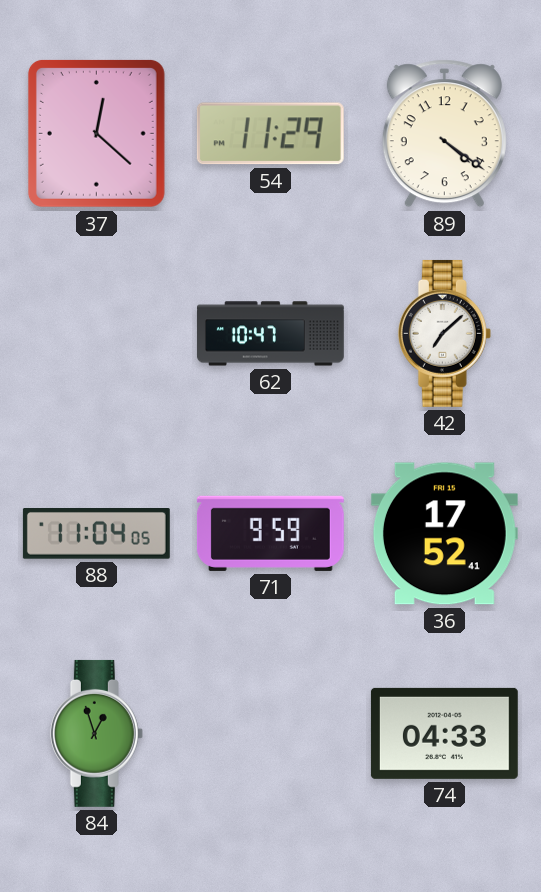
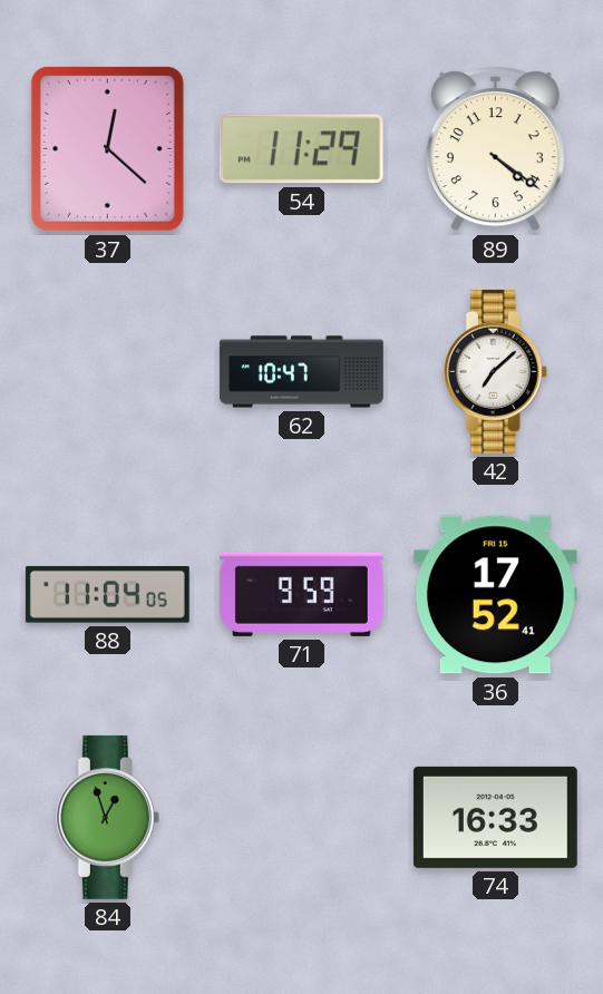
74: 04:33 -> 16:33 (495, 817)
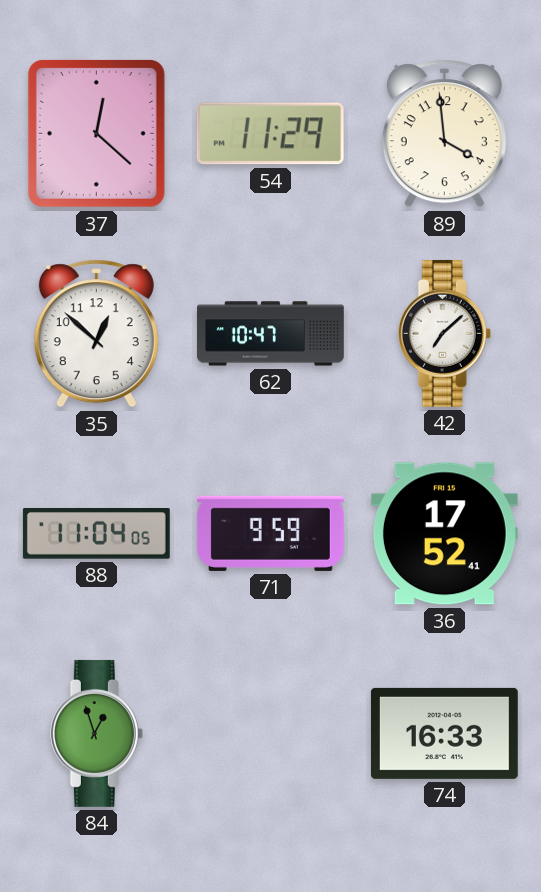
89: 4:21 -> 3:59 (444, 134)
35: none -> 12:52 (96, 334)
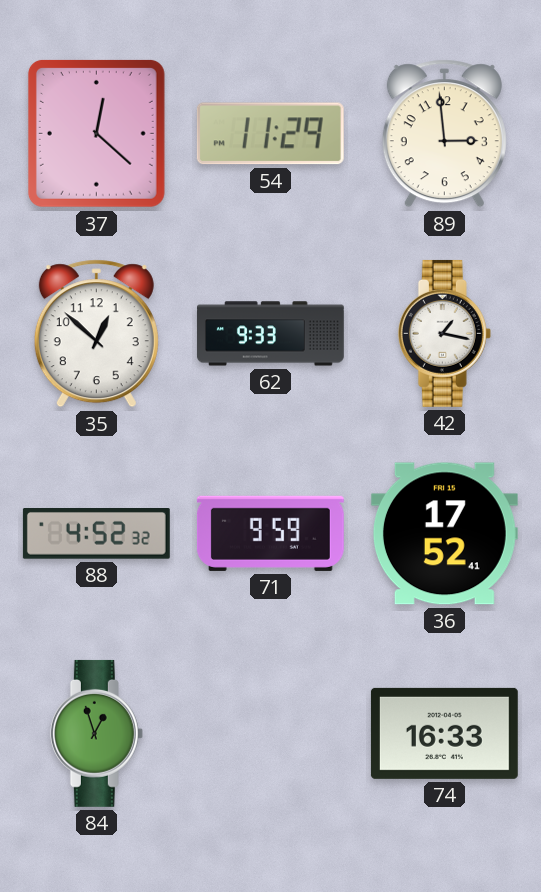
89: 3:59 -> 2:59 (444, 134)
62: 10:47 -> 9:33 (270, 334)
42: 7:08 -> 1:17 (444, 333)
88: 11:04 -> 4:52 (96, 534)
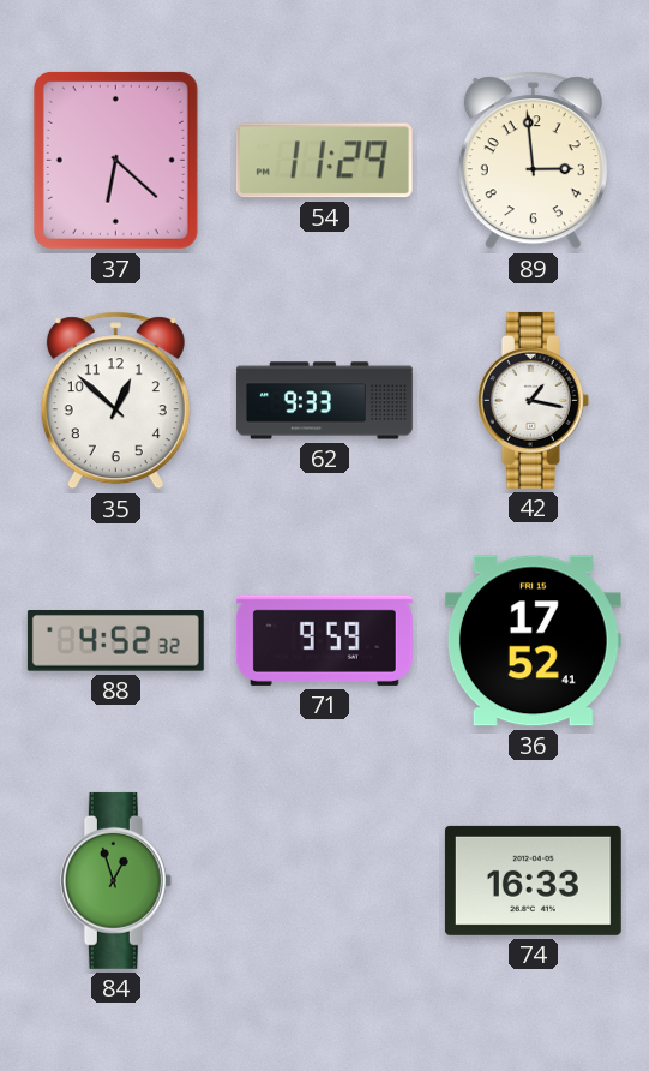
37: 12:22 -> 6:22 (115, 160)
